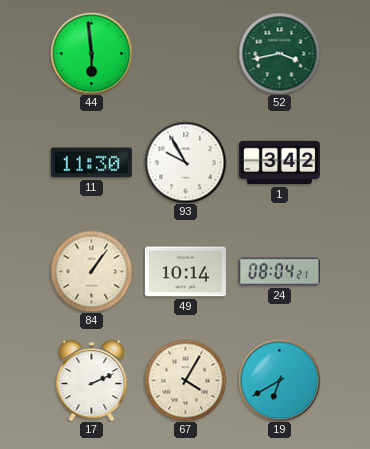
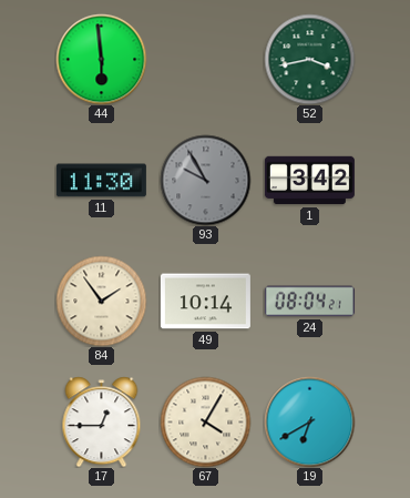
93 dial: white -> grey (205, 180)
84: 1:06 -> 1:54 (101, 301)
17: 2:11 -> 12:45 (102, 421)
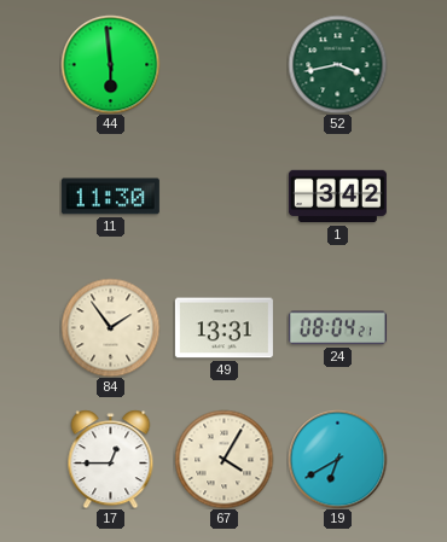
93: 9:55 -> none (205, 180)
49: 10:14 -> 13:31 (224, 328)
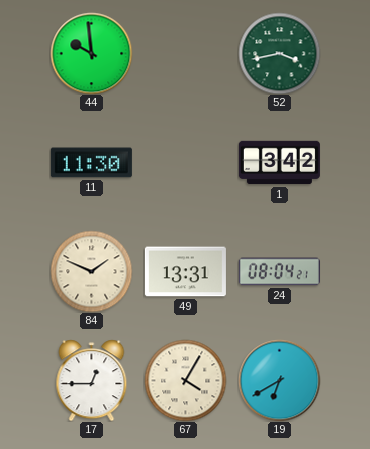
44: 5:59 -> 9:59 (91, 53)
84: 1:54 -> 1:49 (91, 271)
